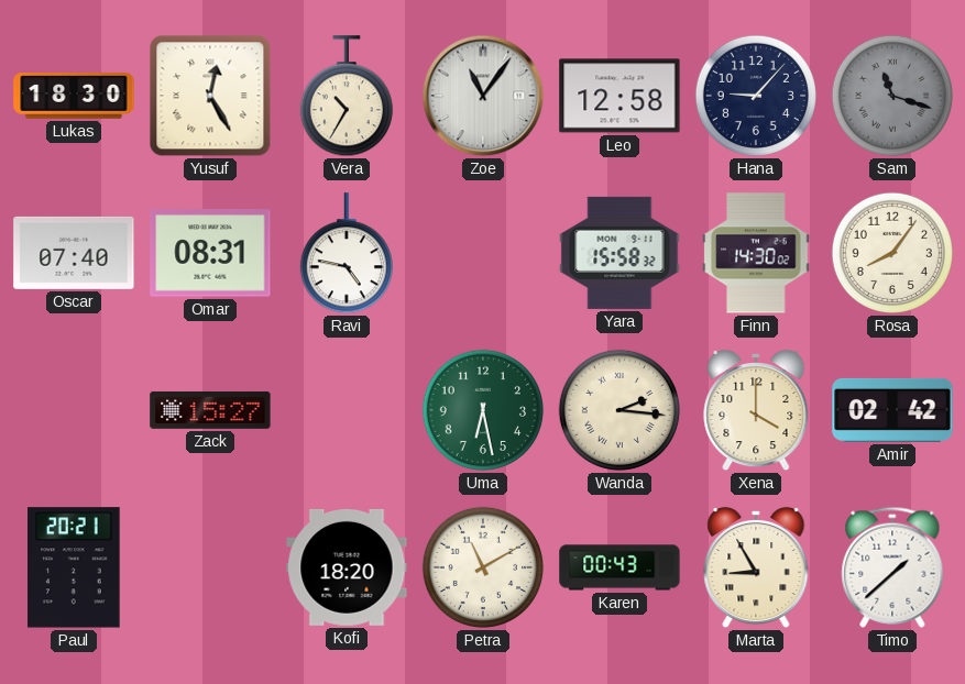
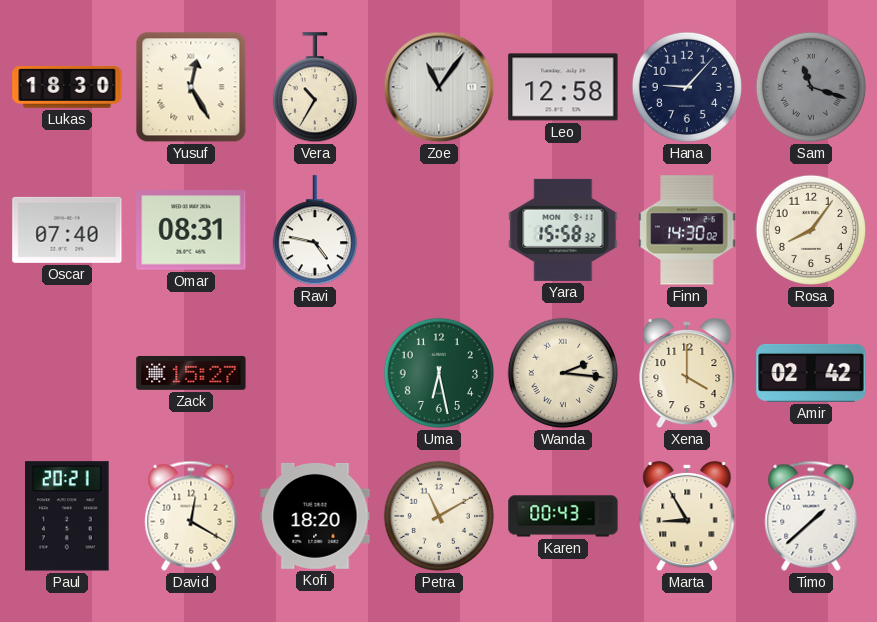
David: none -> 12:20 (191, 516)
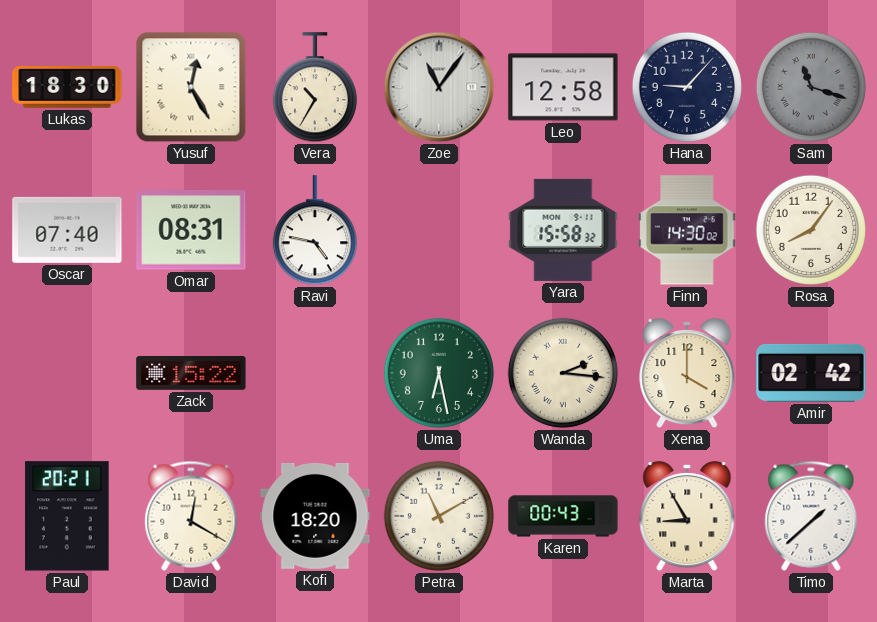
Zack: 15:27 -> 15:22 (191, 373)
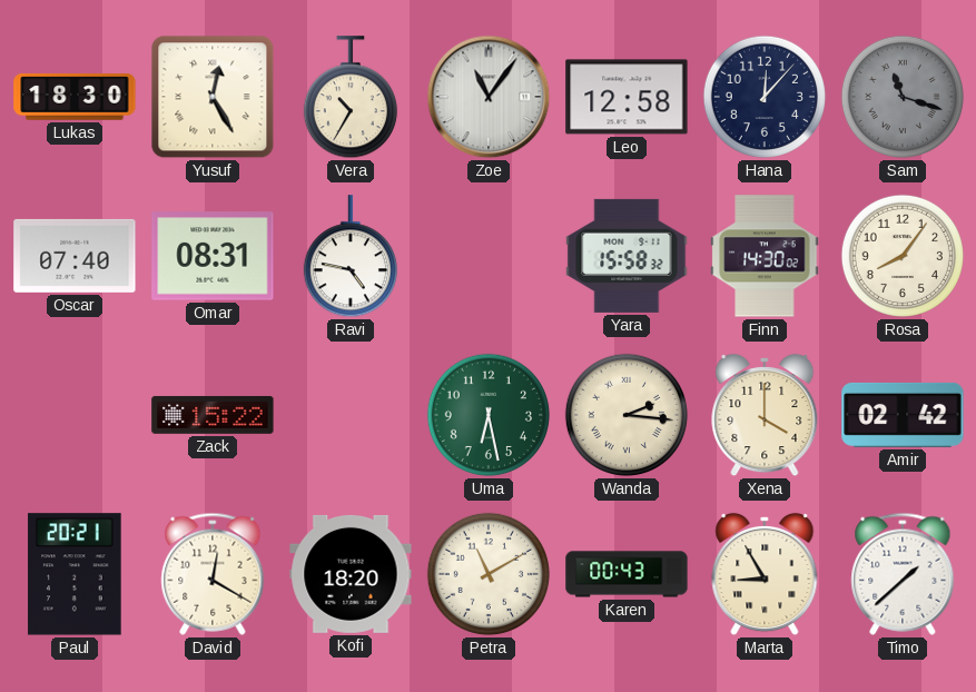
Hana: 9:07 -> 12:07 (765, 97)
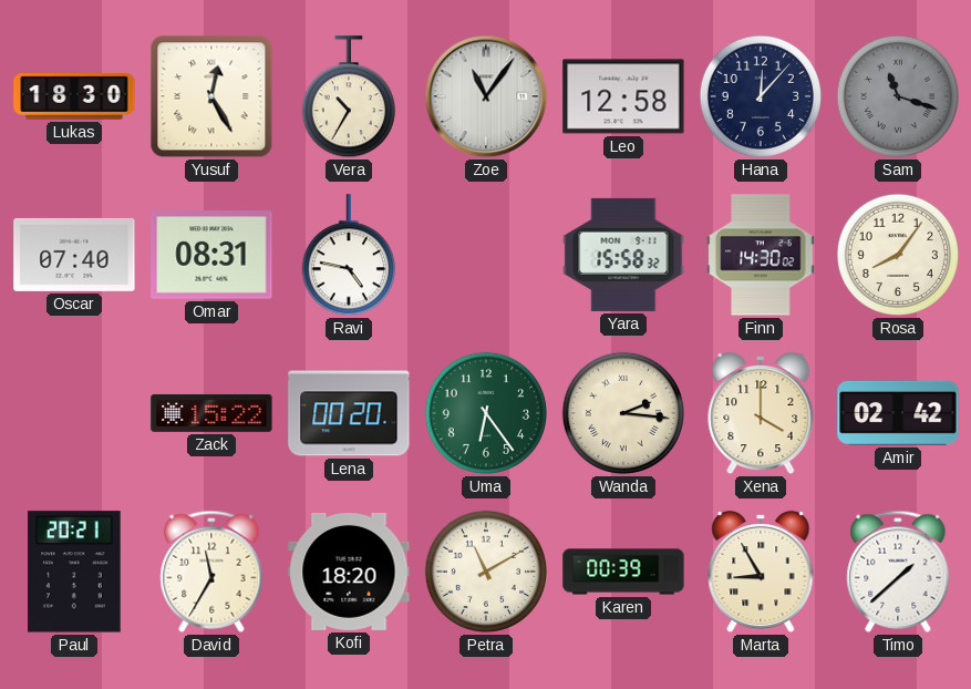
Lena: none -> 00:20 (349, 413)
Uma: 6:28 -> 6:24 (486, 413)
David: 12:20 -> 11:35 (211, 572)
Karen: 00:43 -> 00:39 (623, 572)
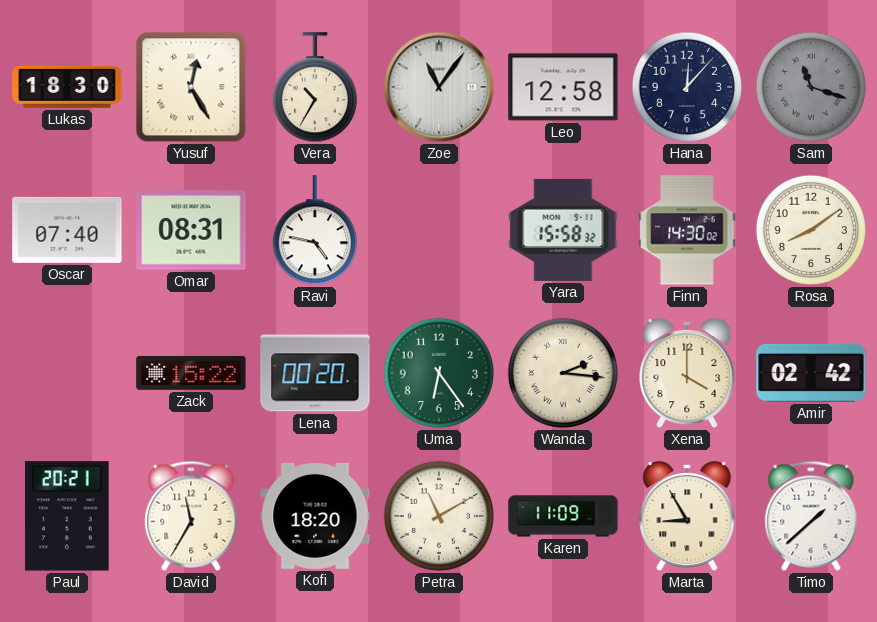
Rosa: 8:06 -> 8:09 (811, 230)
Karen: 00:39 -> 11:09 (563, 516)
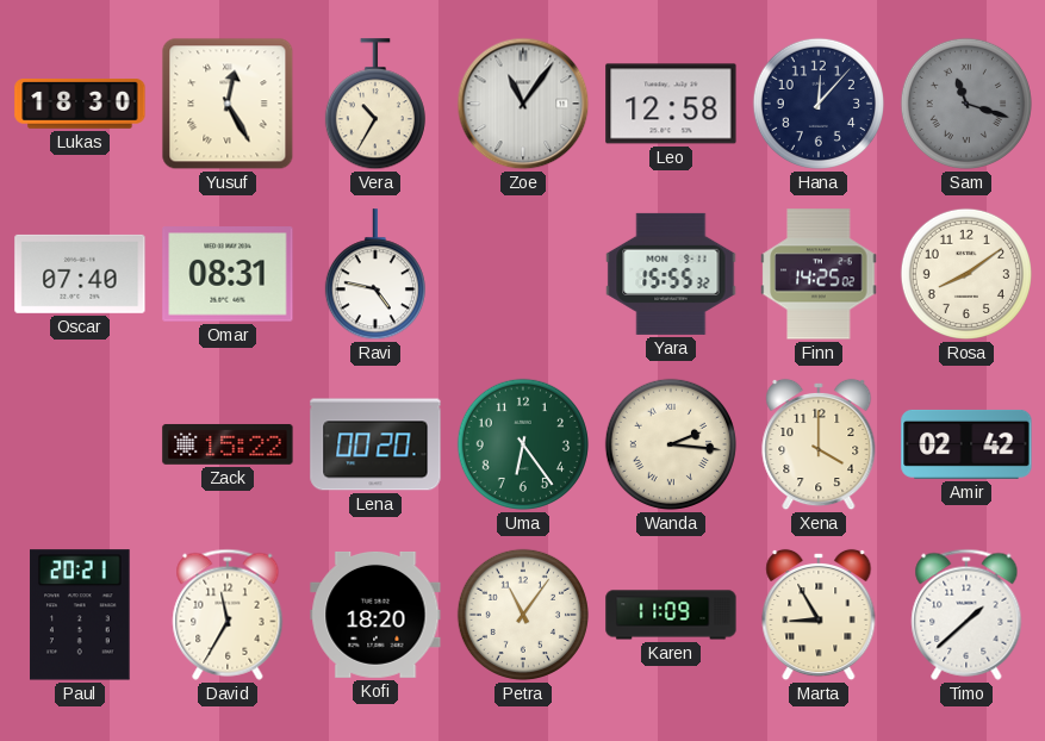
Yara: 15:58 -> 15:55 (671, 274)
Finn: 14:30 -> 14:25 (819, 274)
Petra: 11:10 -> 11:06 (523, 615)
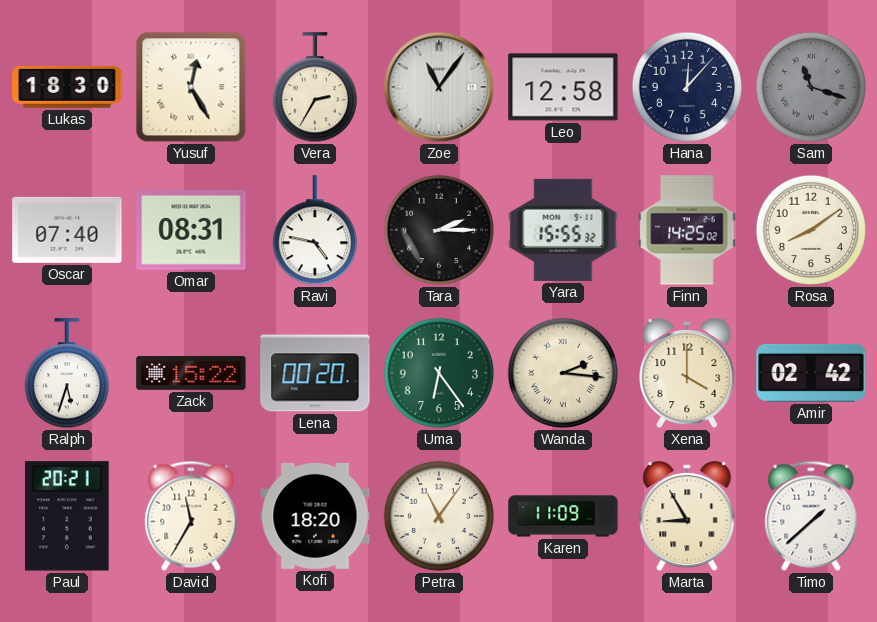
Vera: 10:35 -> 2:35 (315, 88)
Tara: none -> 2:15 (439, 230)
Ralph: none -> 5:33 (67, 374)
